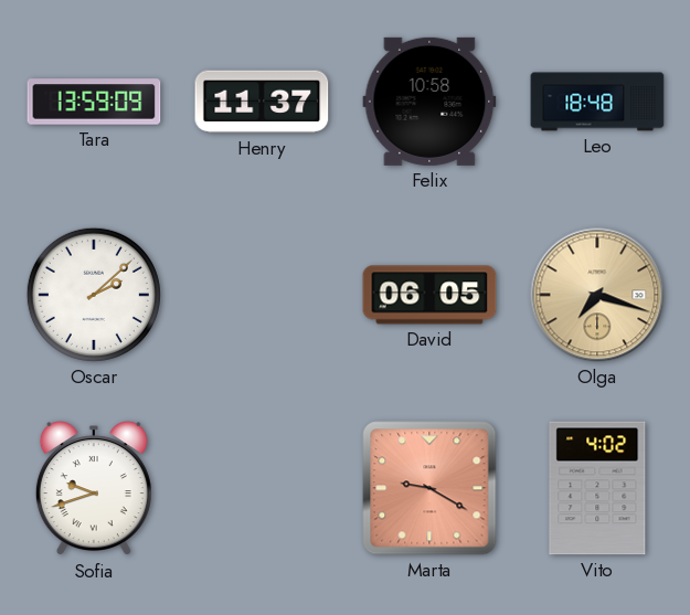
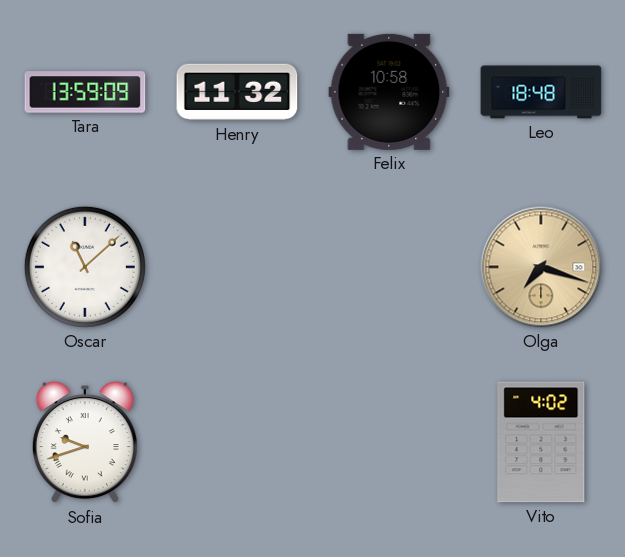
Henry: 11:37 -> 11:32 (237, 92)
Oscar: 2:08 -> 11:08 (85, 267)
David: 06:05 -> none (429, 295)
Marta: 9:20 -> none (429, 488)
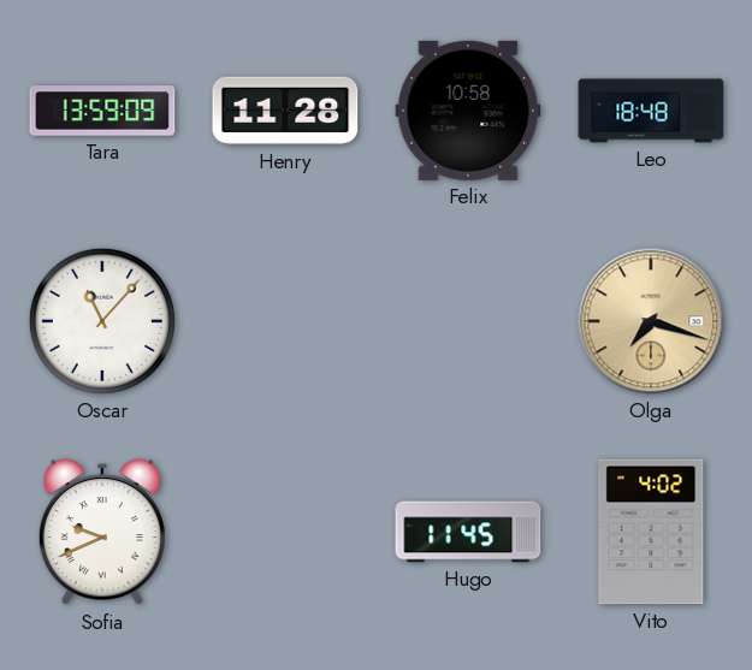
Henry: 11:32 -> 11:28 (285, 111)
Oscar: 11:08 -> 11:07 (102, 321)
Sofia: 9:42 -> 9:41 (102, 533)
Hugo: none -> 11:45 (468, 532)
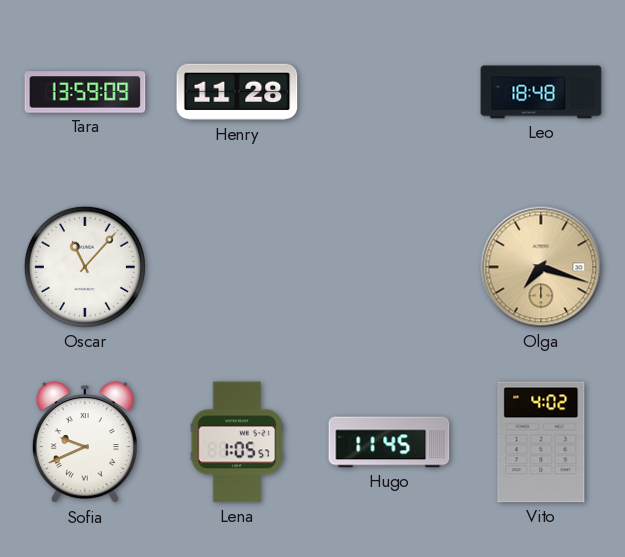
Felix: 10:58 -> none (468, 111)
Lena: none -> 1:05 (237, 442)
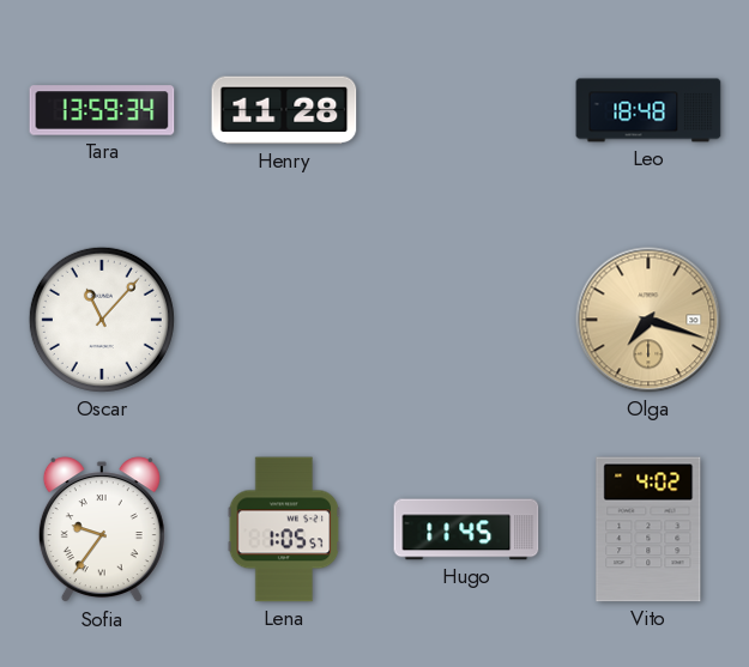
Tara: 13:59:09 -> 13:59:34 (102, 110)
Sofia: 9:41 -> 9:36 (102, 530)
